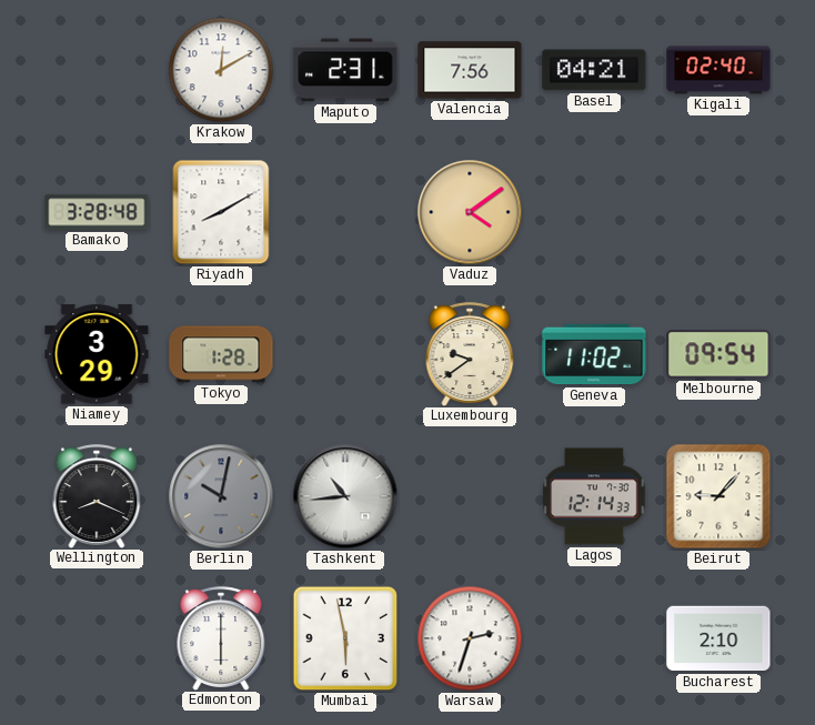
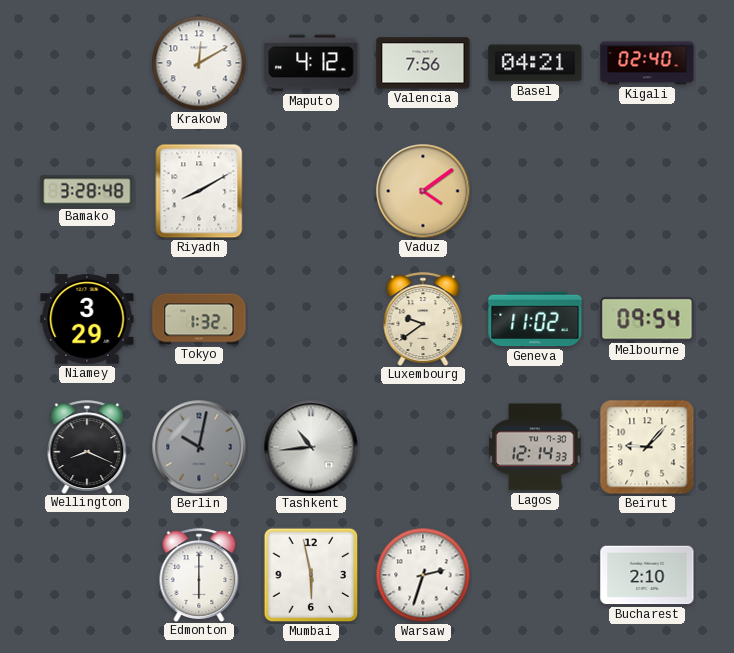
Maputo: 2:31 -> 4:12 (311, 63)
Tokyo: 1:28 -> 1:32 (199, 319)
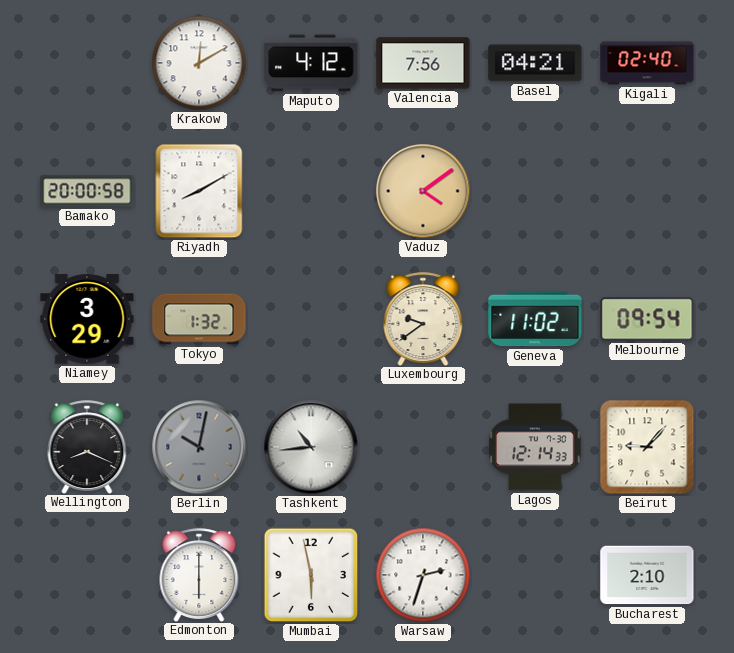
Bamako: 3:28 -> 20:00 (87, 191)
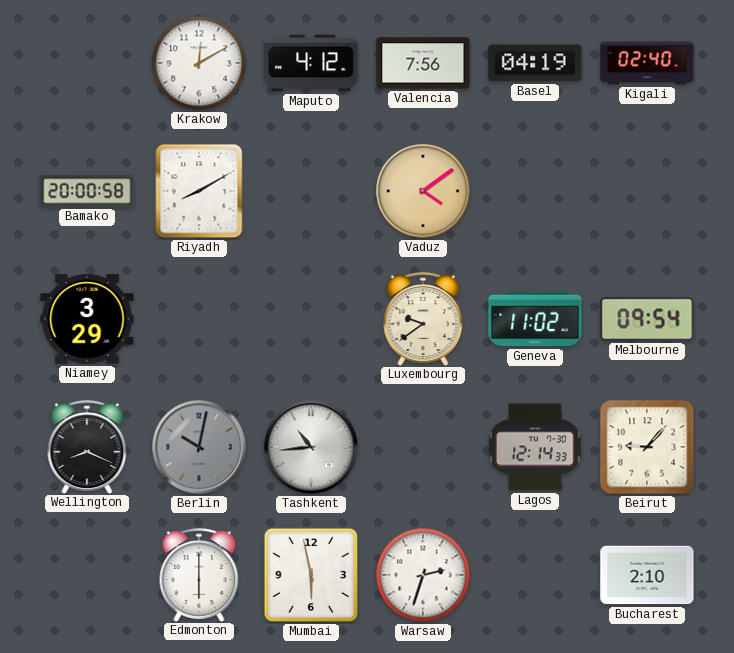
Basel: 04:21 -> 04:19 (535, 63)
Tokyo: 1:32 -> none (199, 319)
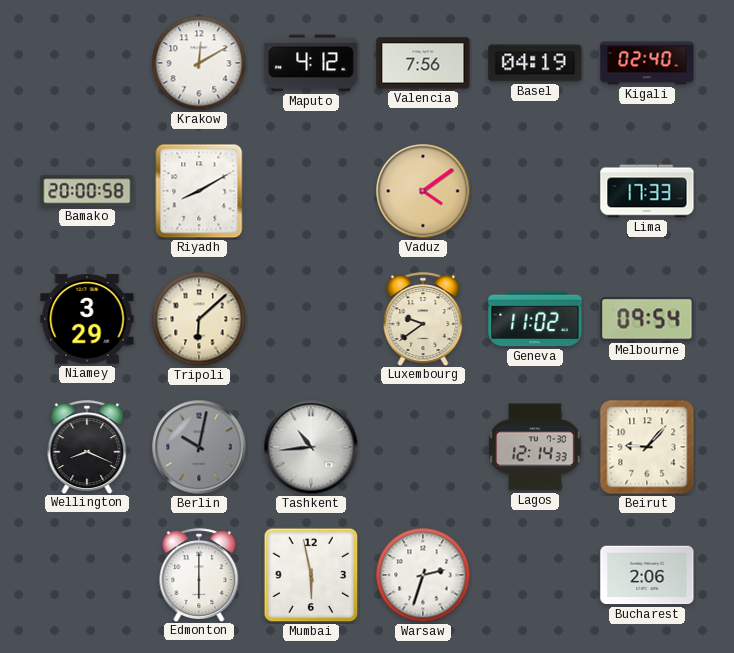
Lima: none -> 17:33 (647, 191)
Tripoli: none -> 6:08 (199, 319)
Bucharest: 2:10 -> 2:06 (647, 575)
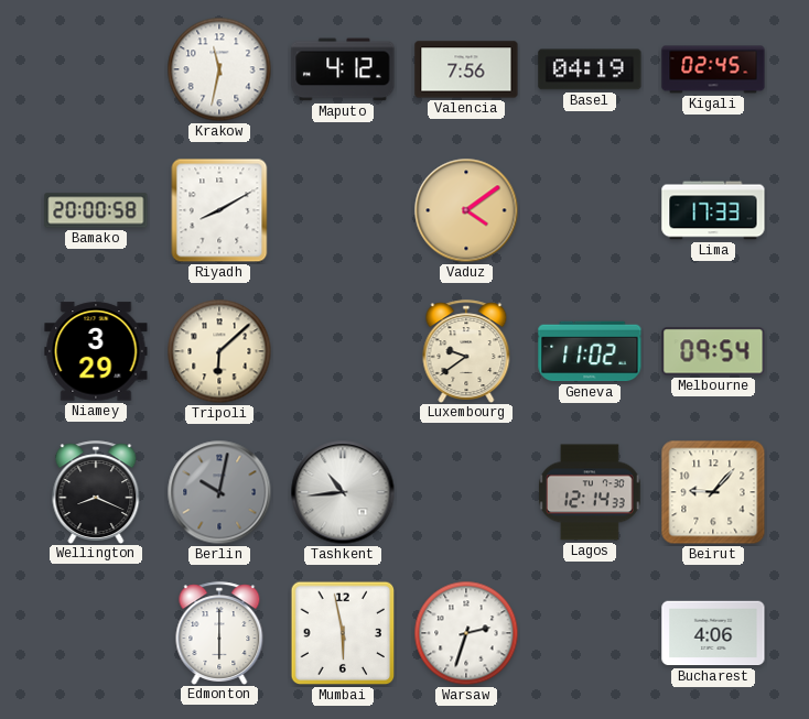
Krakow: 12:10 -> 11:32 (219, 69)
Kigali: 02:40 -> 02:45 (713, 69)
Bucharest: 2:06 -> 4:06 (713, 633)
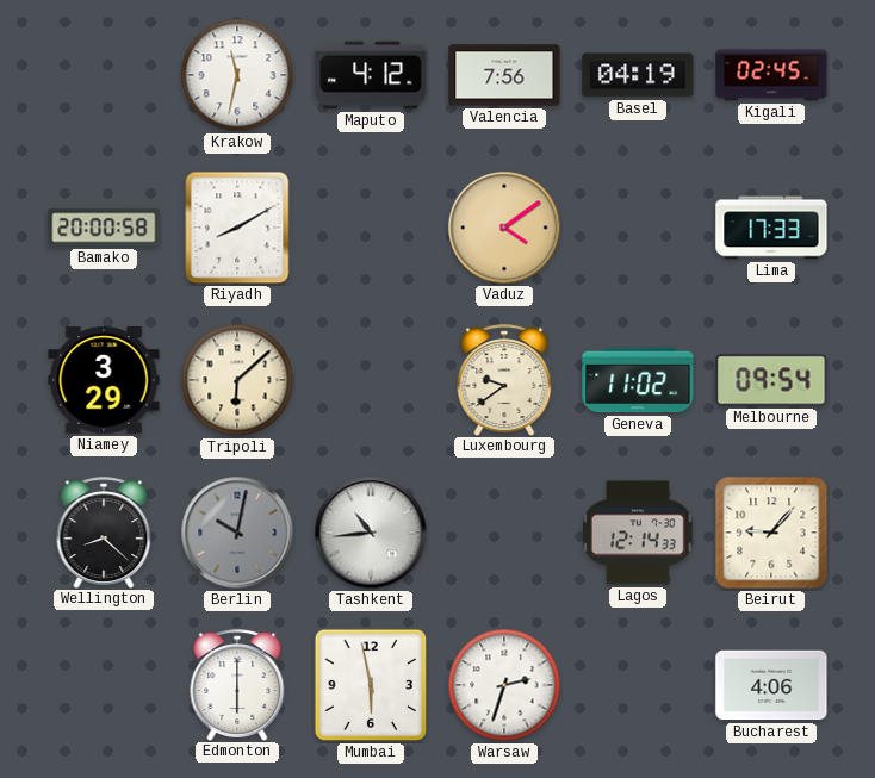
Wellington: 8:19 -> 8:22 (104, 533)
